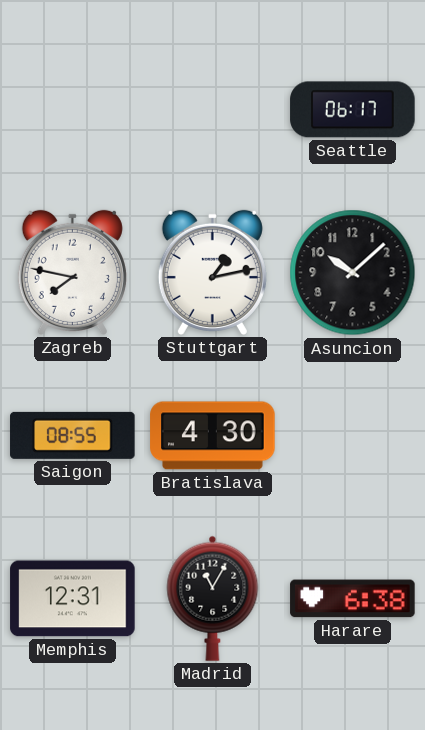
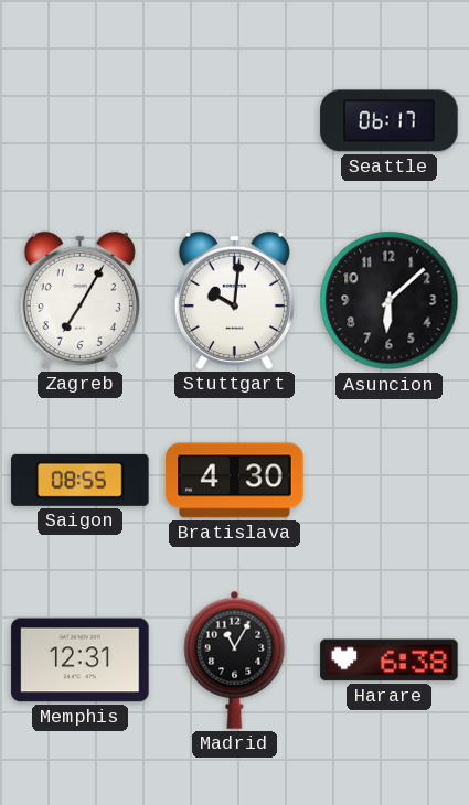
Zagreb: 7:47 -> 7:05 (79, 300)
Stuttgart: 1:13 -> 10:01 (234, 300)
Asuncion: 10:08 -> 6:08 (390, 301)
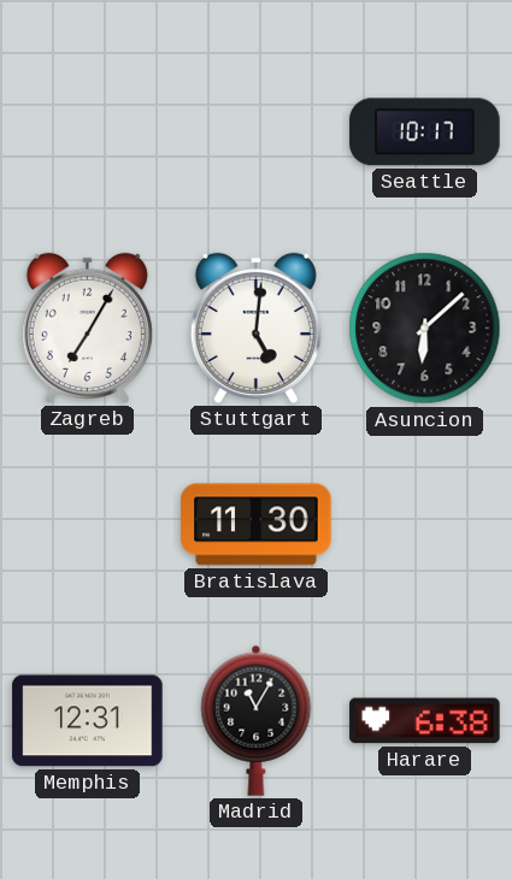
Seattle: 06:17 -> 10:17 (425, 132)
Stuttgart: 10:01 -> 5:01 (255, 328)
Saigon: 08:55 -> none (81, 480)
Bratislava: 4:30 -> 11:30 (257, 525)
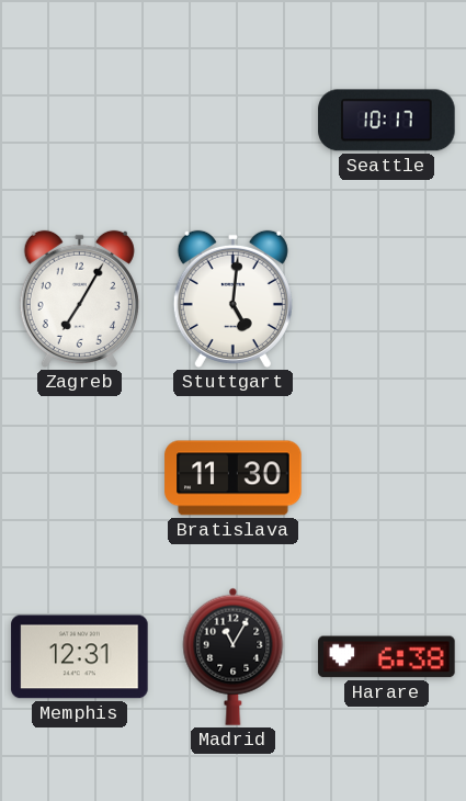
Asuncion: 6:08 -> none (425, 329)
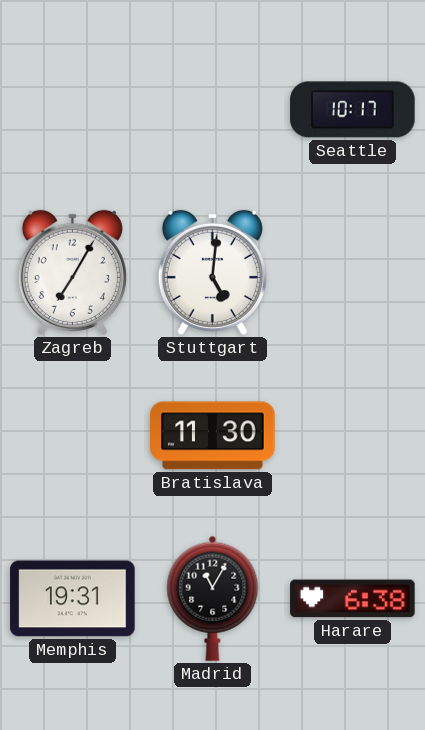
Memphis: 12:31 -> 19:31 (73, 599)
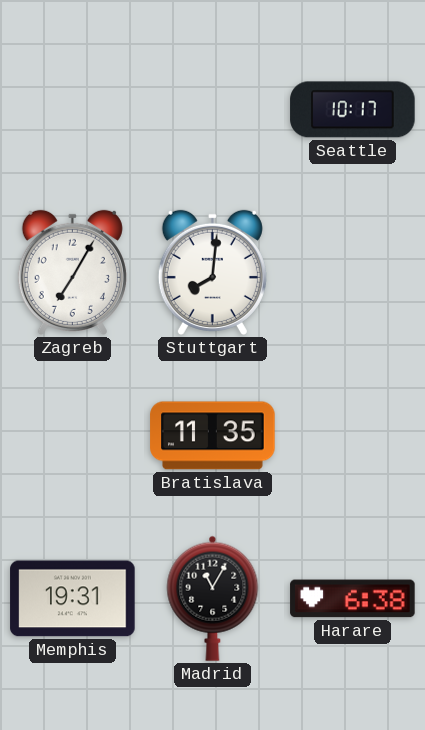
Stuttgart: 5:01 -> 8:01 (212, 272)
Bratislava: 11:30 -> 11:35 (213, 436)
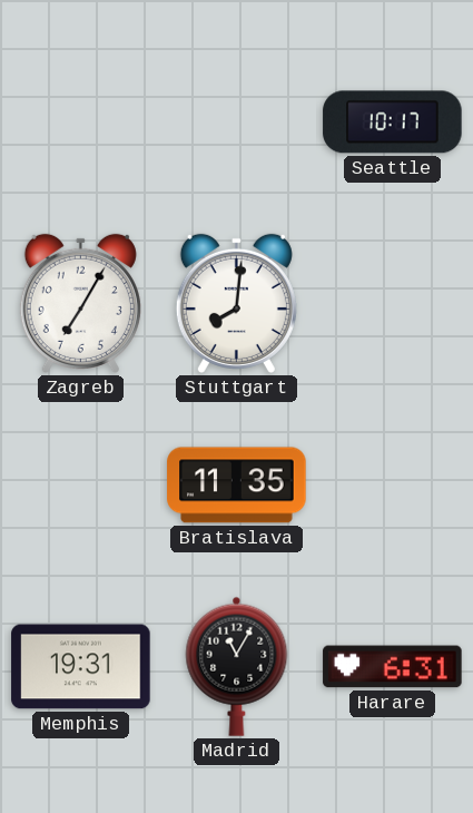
Harare: 6:38 -> 6:31 (393, 667)
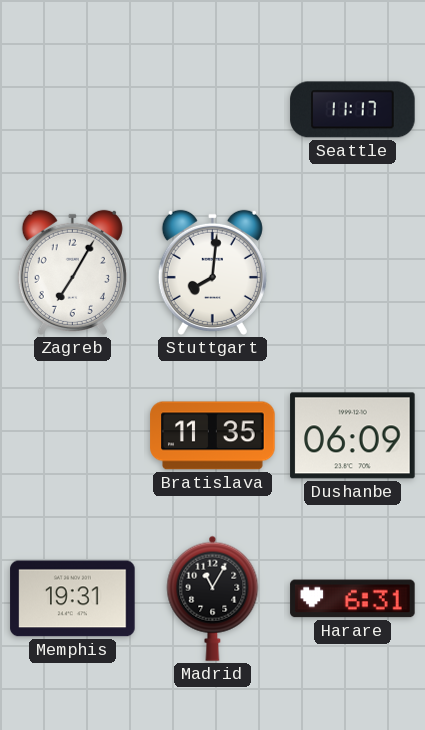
Seattle: 10:17 -> 11:17 (353, 110)
Dushanbe: none -> 06:09 (353, 436)
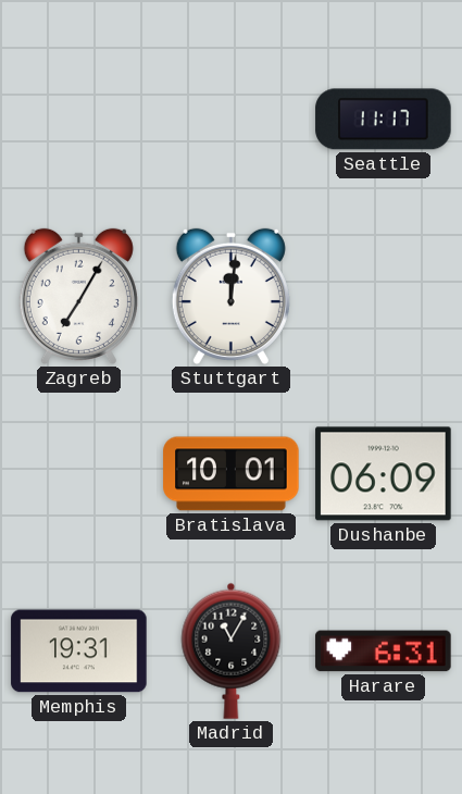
Stuttgart: 8:01 -> 12:01 (230, 296)
Bratislava: 11:35 -> 10:01 (232, 474)
